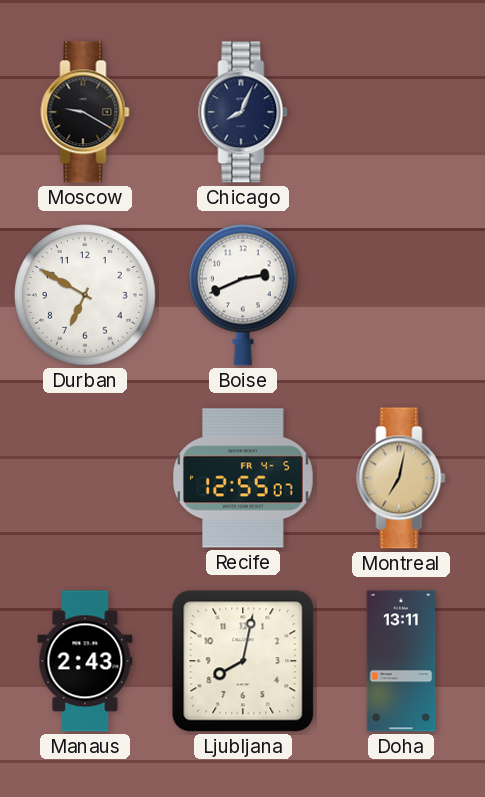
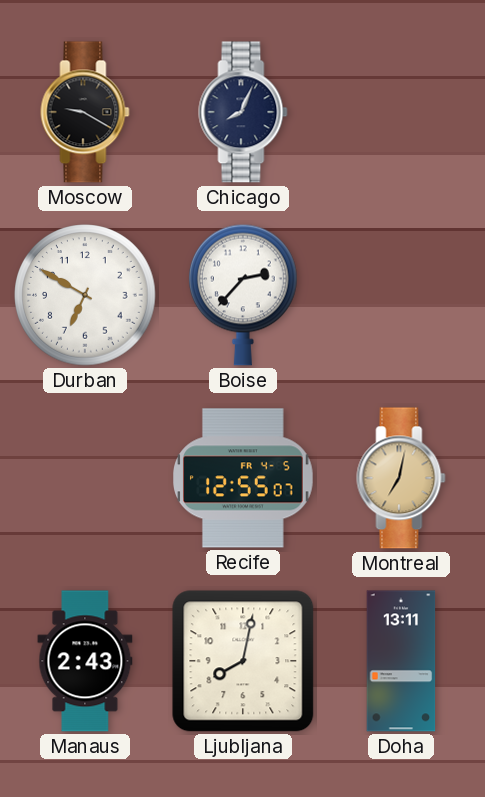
Boise: 2:41 -> 2:37 (244, 295)
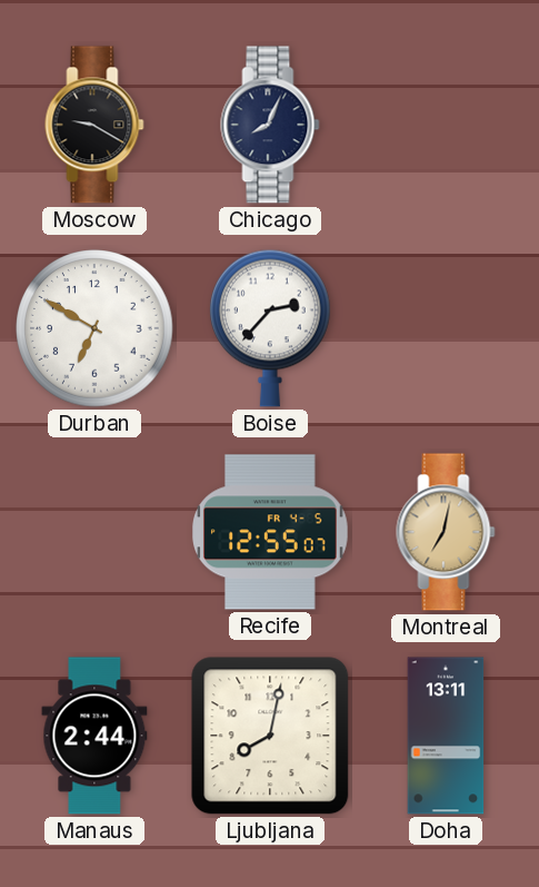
Manaus: 2:43 -> 2:44 (94, 736)
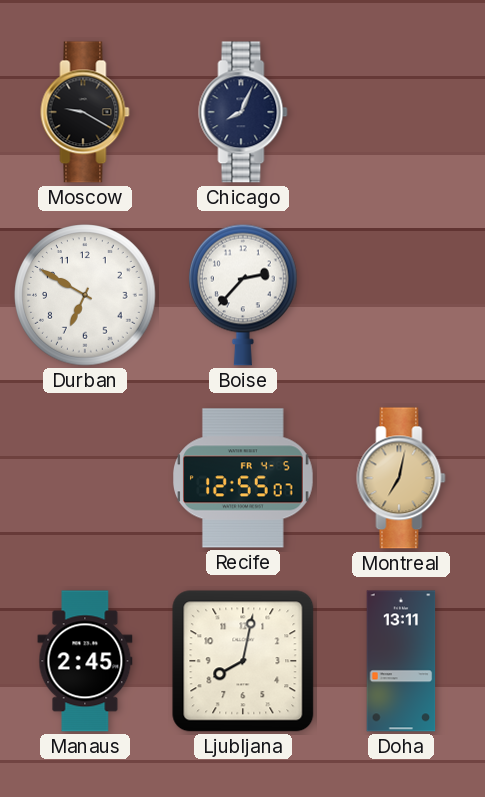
Manaus: 2:44 -> 2:45 (85, 661)
